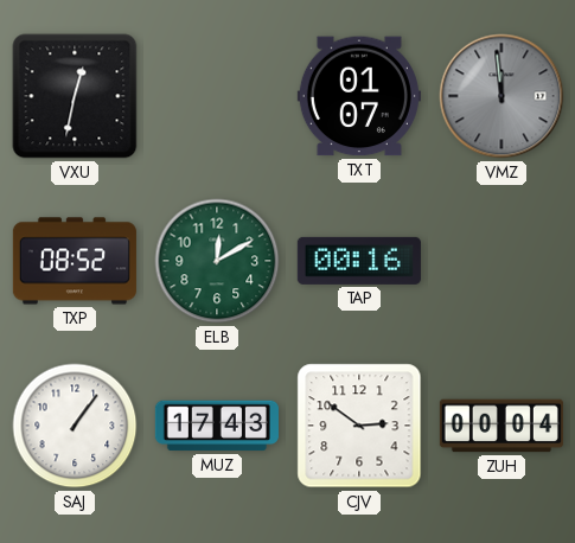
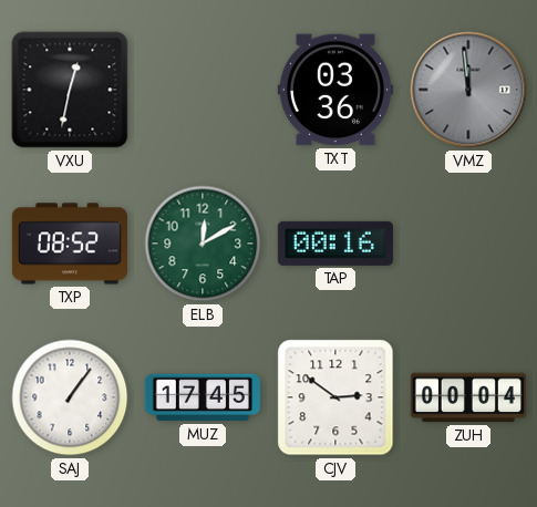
TXT: 01:07 -> 03:36 (335, 90)
MUZ: 17:43 -> 17:45 (203, 397)
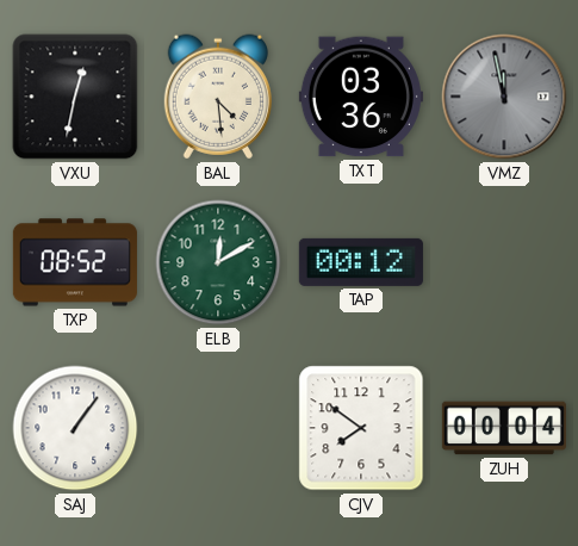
BAL: none -> 4:29 (218, 97)
VMZ: 11:59 -> 11:58 (504, 97)
TAP: 00:16 -> 00:12 (361, 262)
MUZ: 17:45 -> none (203, 397)
CJV: 2:51 -> 7:51 (361, 428)
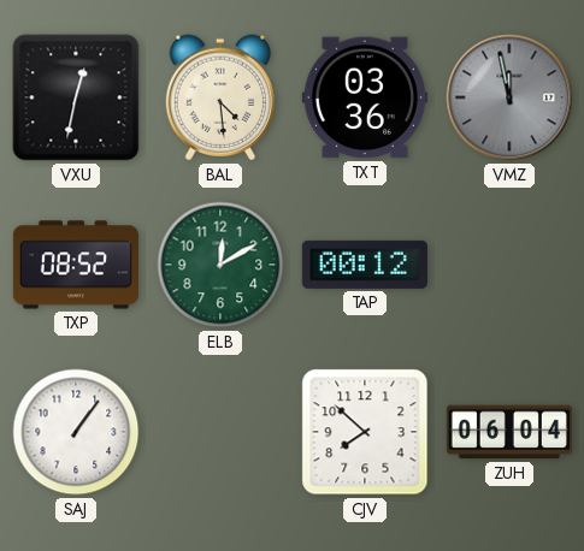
CJV: 7:51 -> 7:52 (365, 432)
ZUH: 00:04 -> 06:04 (509, 432)
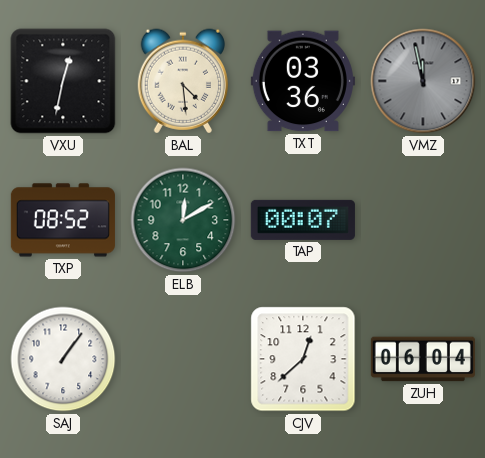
TAP: 00:12 -> 00:07 (303, 220)
CJV: 7:52 -> 12:38 (303, 359)
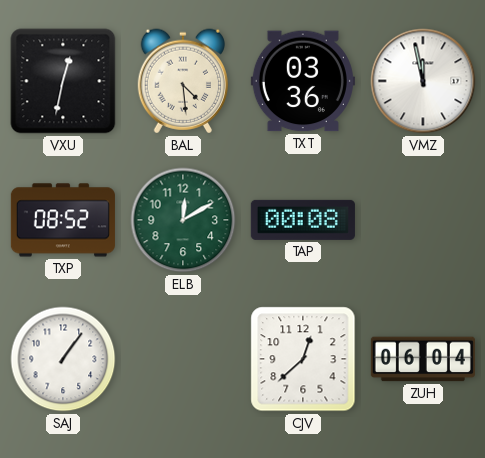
VMZ dial: grey -> white (423, 81)
TAP: 00:07 -> 00:08 (303, 220)
